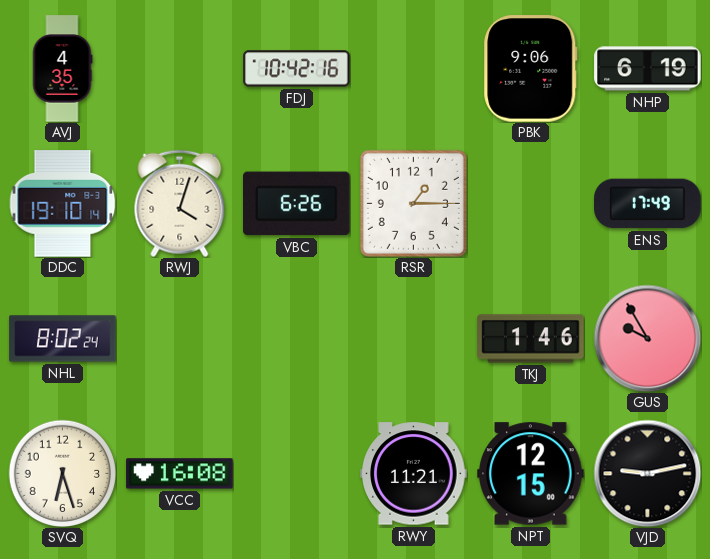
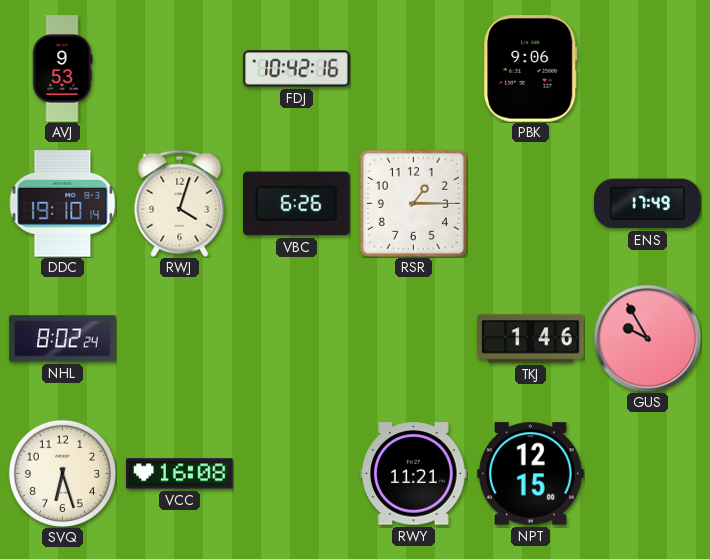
AVJ: 4:35 -> 9:53 (62, 69)
NHP: 6:19 -> none (648, 69)
VJD: 9:13 -> none (647, 473)
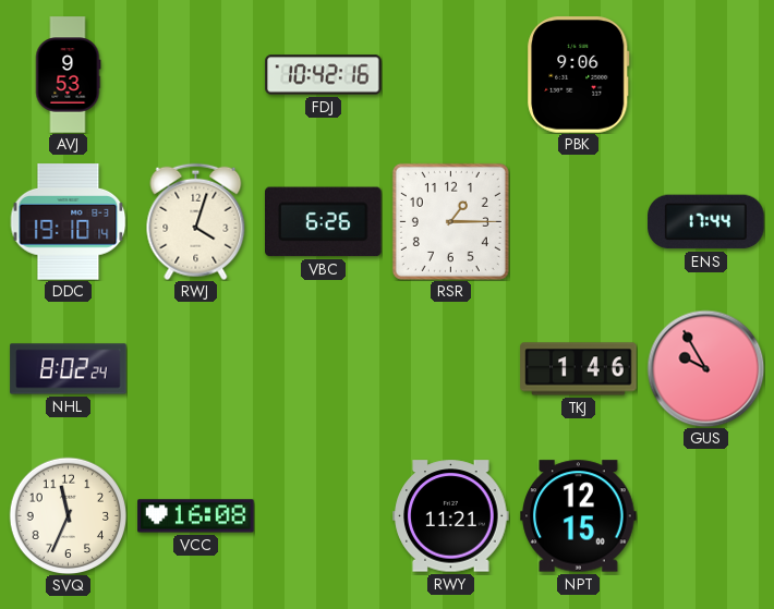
ENS: 17:49 -> 17:44 (706, 222)
SVQ: 6:27 -> 11:34 (68, 515)
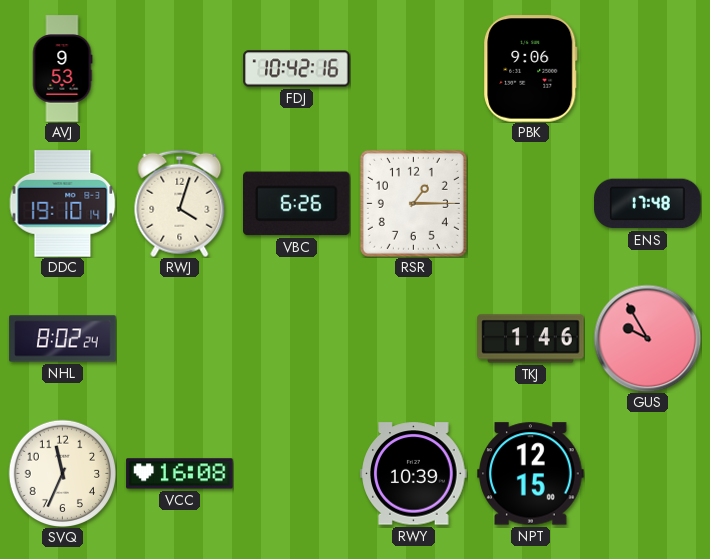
ENS: 17:44 -> 17:48 (648, 204)
RWY: 11:21 -> 10:39 (414, 474)
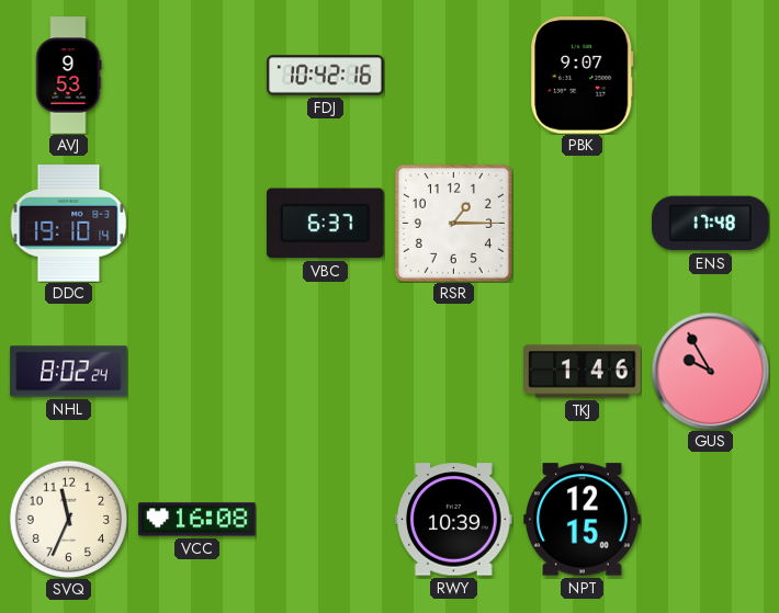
PBK: 9:06 -> 9:07 (583, 76)
RWJ: 4:03 -> none (180, 203)
VBC: 6:26 -> 6:37 (326, 224)
